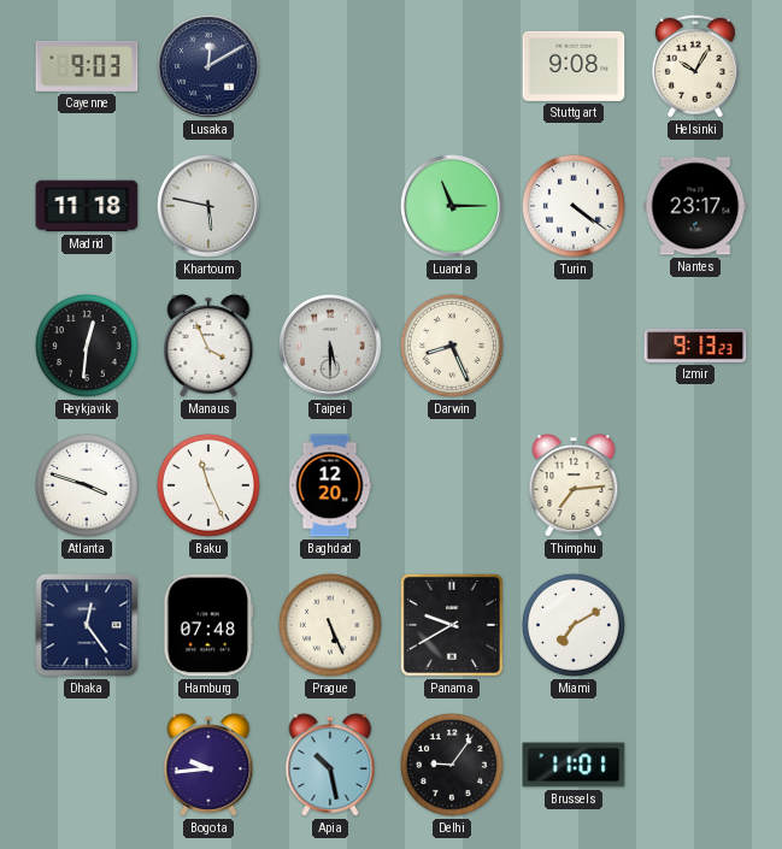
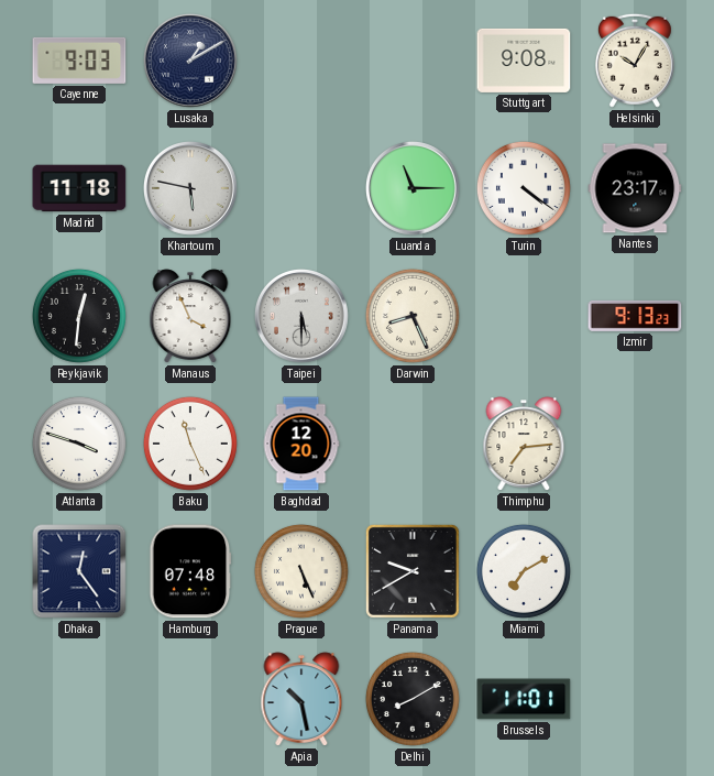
Lusaka: 12:10 -> 1:10 (191, 62)
Bogota: 9:44 -> none (208, 765)
Delhi: 9:06 -> 8:10 (413, 699)
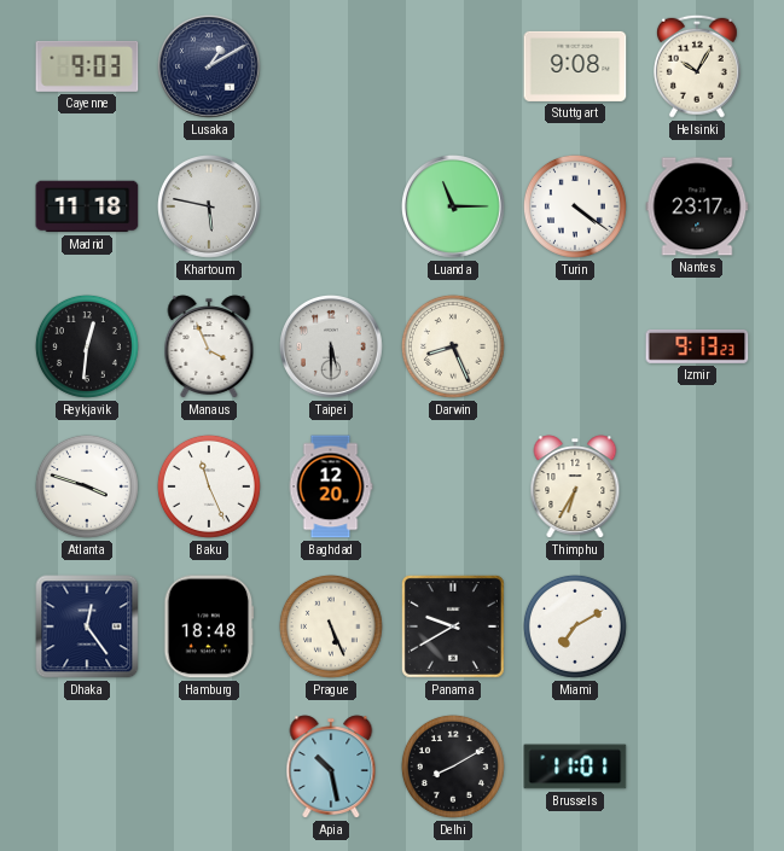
Thimphu: 7:14 -> 6:35 (575, 486)
Hamburg: 07:48 -> 18:48 (209, 626)
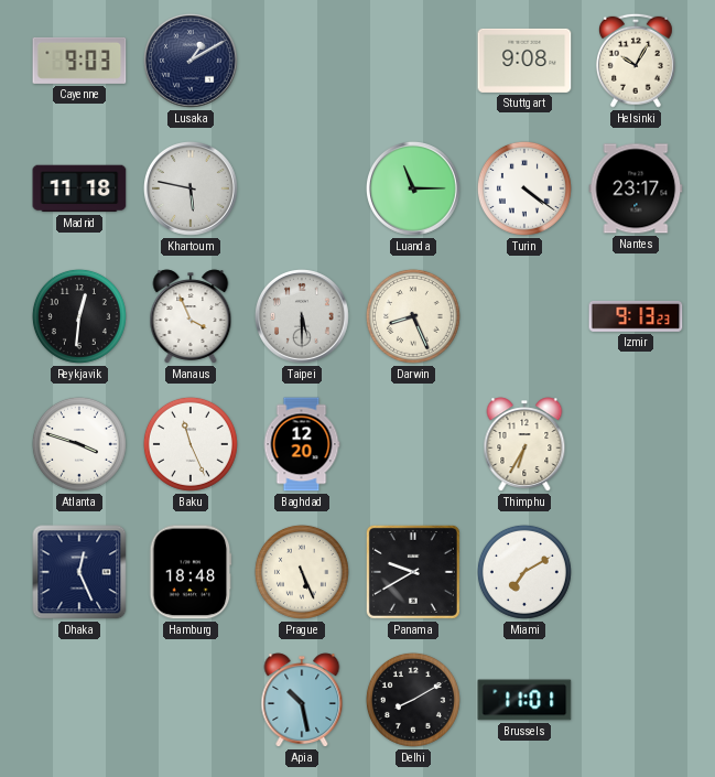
Dhaka: 12:24 -> 12:26 (79, 572)
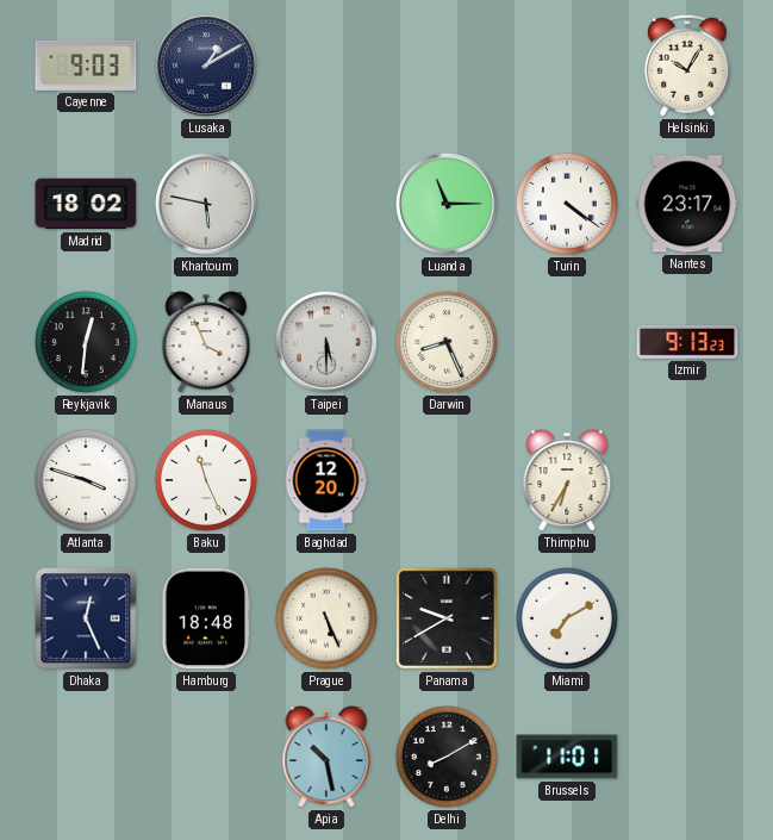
Stuttgart: 9:08 -> none (524, 61)
Madrid: 11:18 -> 18:02 (86, 204)
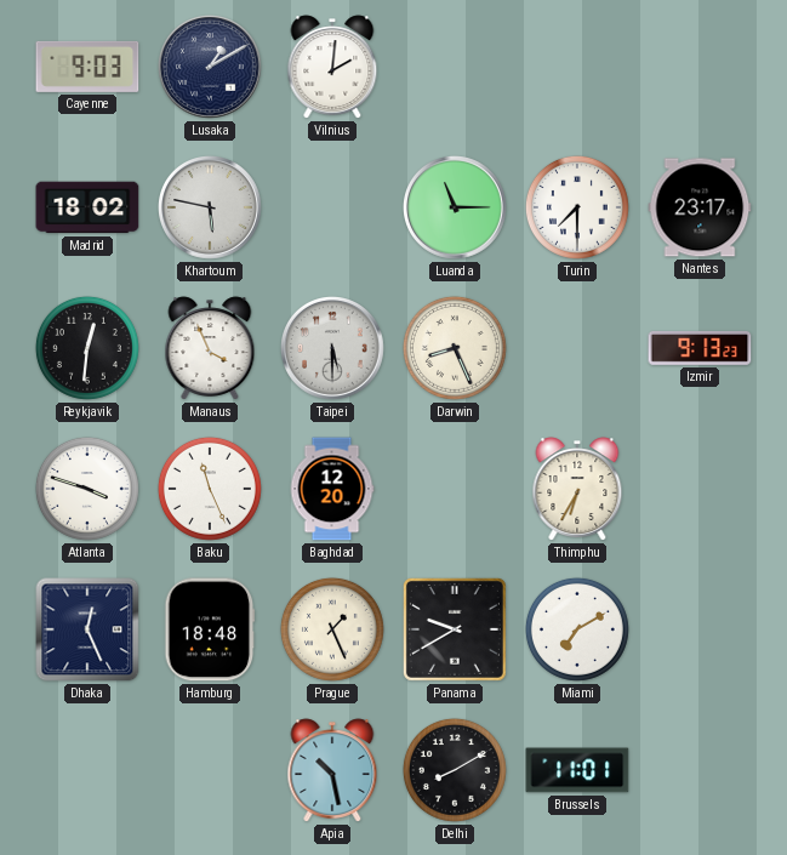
Vilnius: none -> 2:01 (332, 67)
Helsinki: 10:05 -> none (687, 66)
Turin: 4:21 -> 7:30 (577, 207)
Prague: 5:26 -> 1:26 (332, 629)
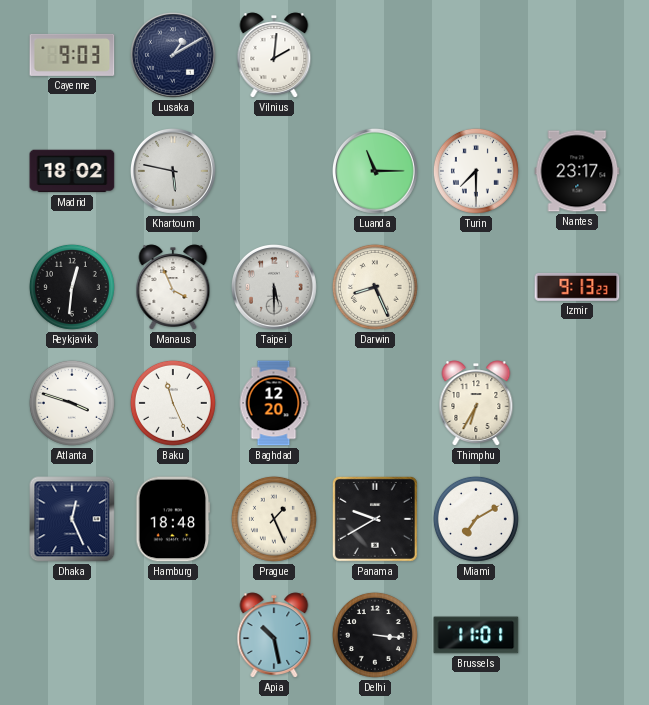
Delhi: 8:10 -> 3:16 (375, 635)
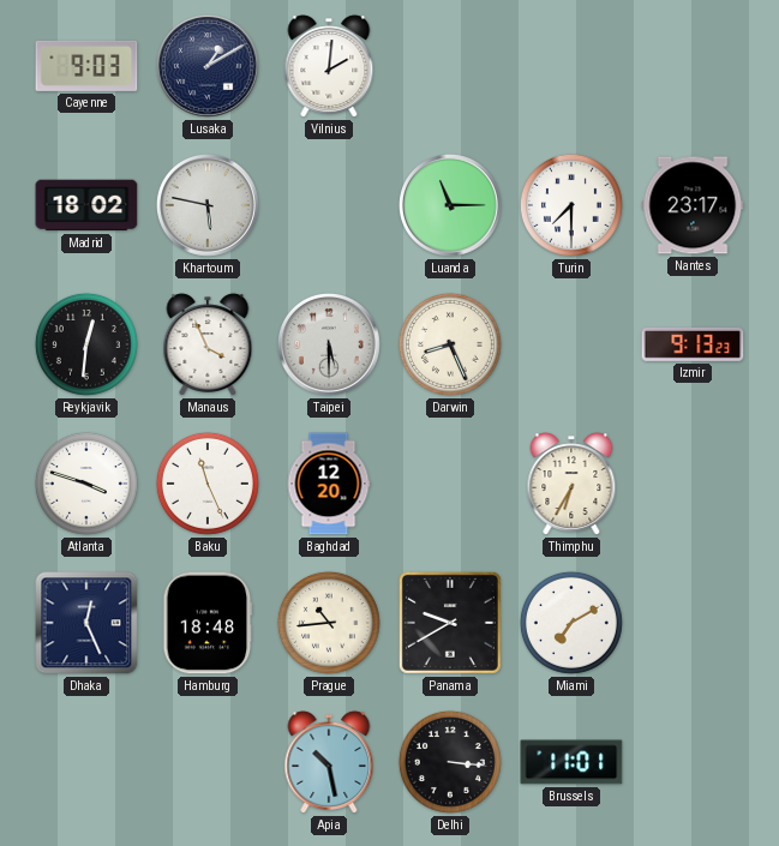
Prague: 1:26 -> 10:44 (329, 623)
